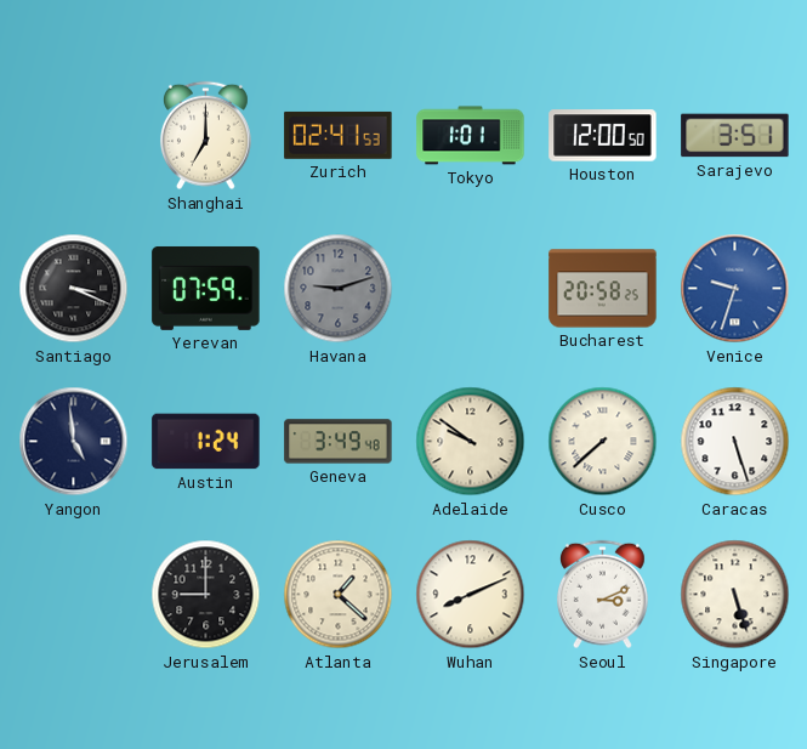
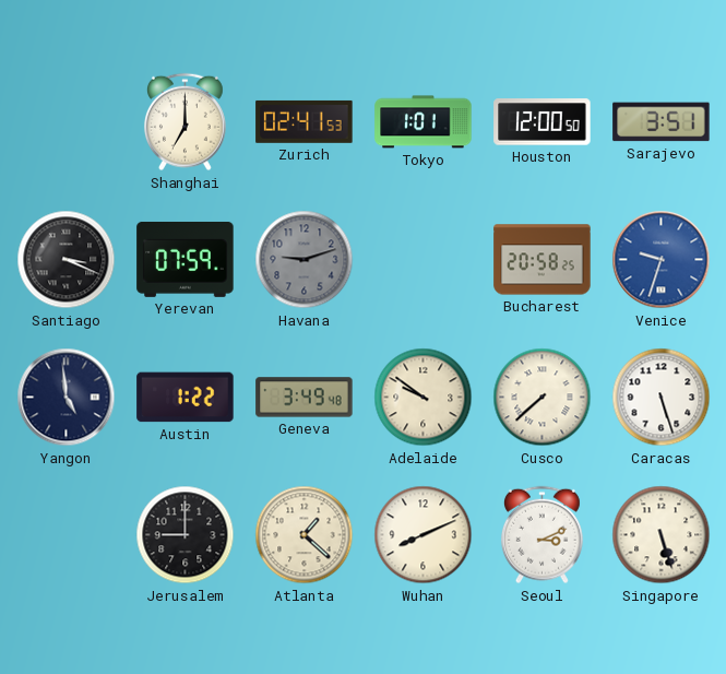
Austin: 1:24 -> 1:22 (186, 398)
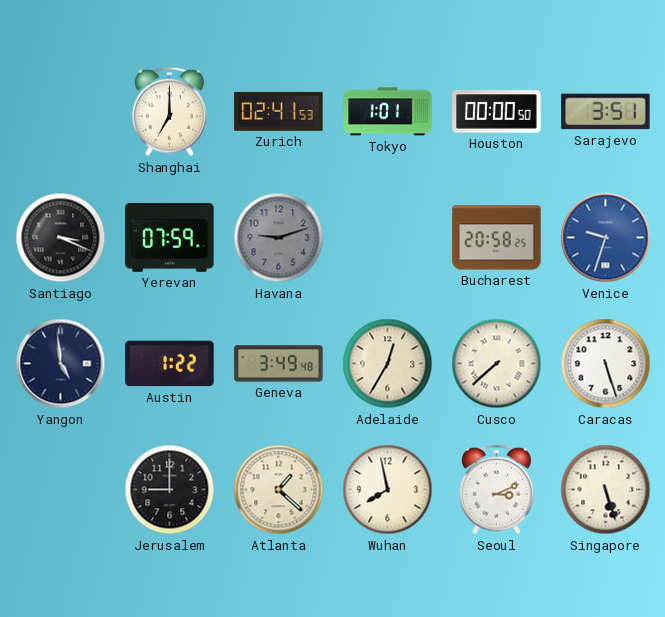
Houston: 12:00 -> 00:00 (497, 112)
Adelaide: 9:51 -> 12:35 (388, 364)
Wuhan: 8:11 -> 7:58 (388, 490)
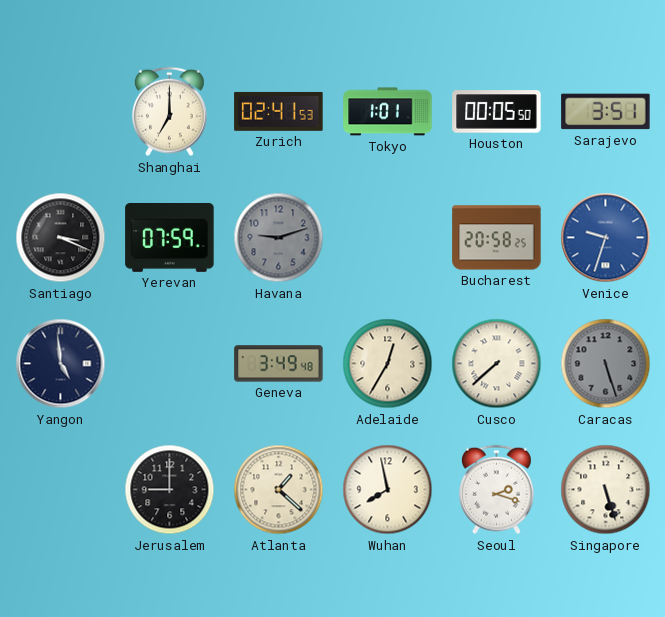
Houston: 00:00 -> 00:05 (497, 112)
Austin: 1:22 -> none (170, 364)
Caracas dial: white -> grey (606, 364)
Seoul: 3:11 -> 2:18 (496, 490)
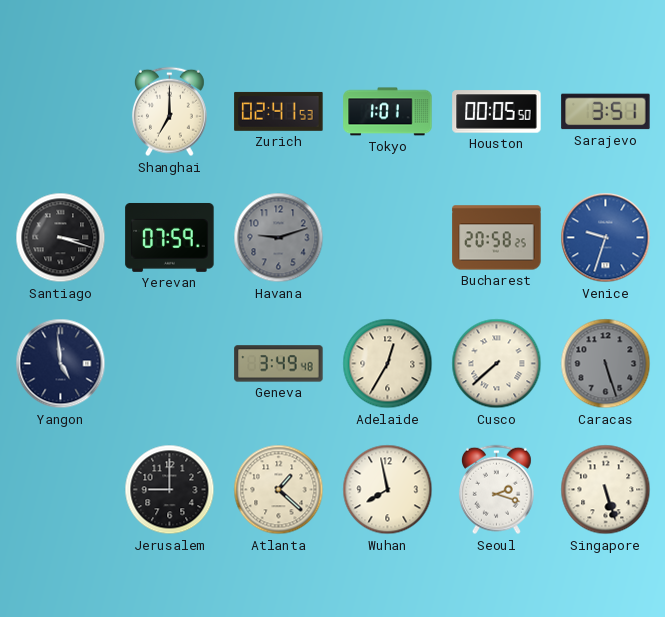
Santiago: 3:19 -> 3:18 (61, 238)
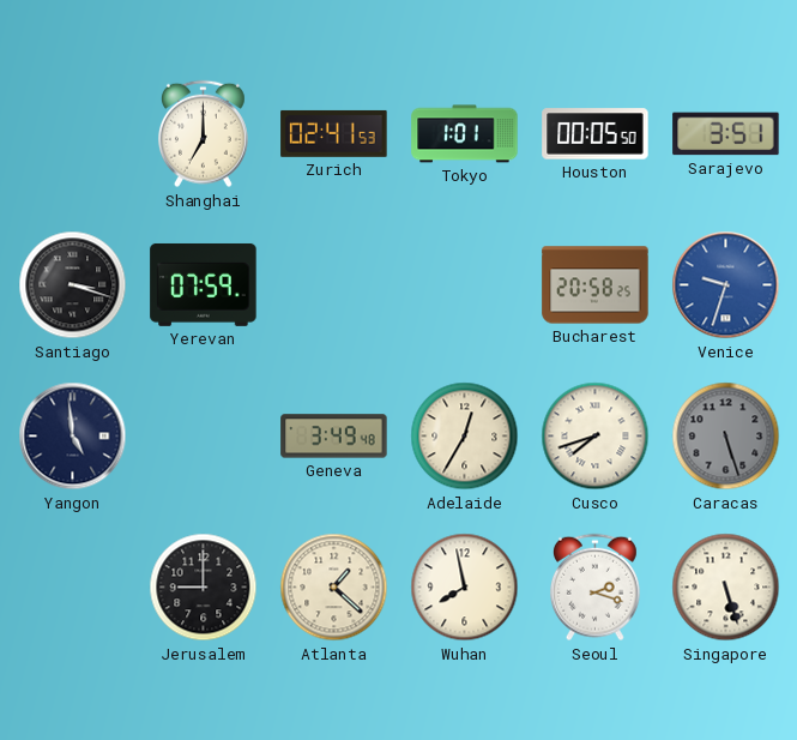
Havana: 9:12 -> none (279, 238)
Cusco: 7:38 -> 7:42 (596, 437)
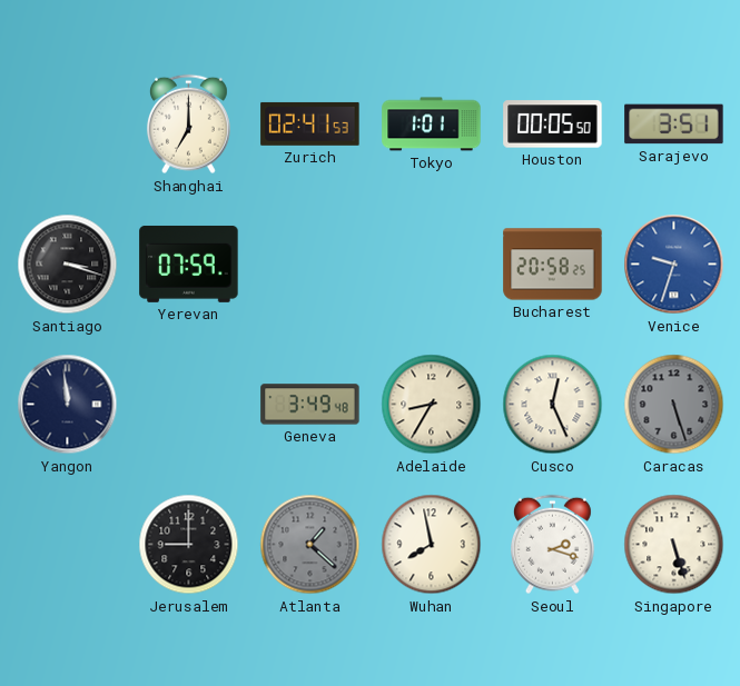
Yangon: 4:59 -> 11:59 (68, 405)
Adelaide: 12:35 -> 8:35 (432, 405)
Cusco: 7:42 -> 12:26 (553, 405)
Atlanta dial: cream -> grey (310, 545)
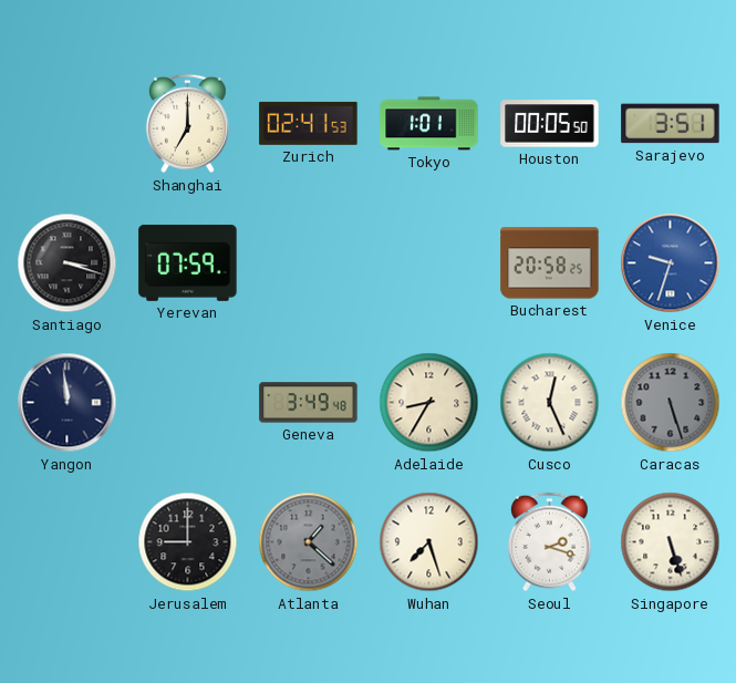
Wuhan: 7:58 -> 7:27 (429, 542)
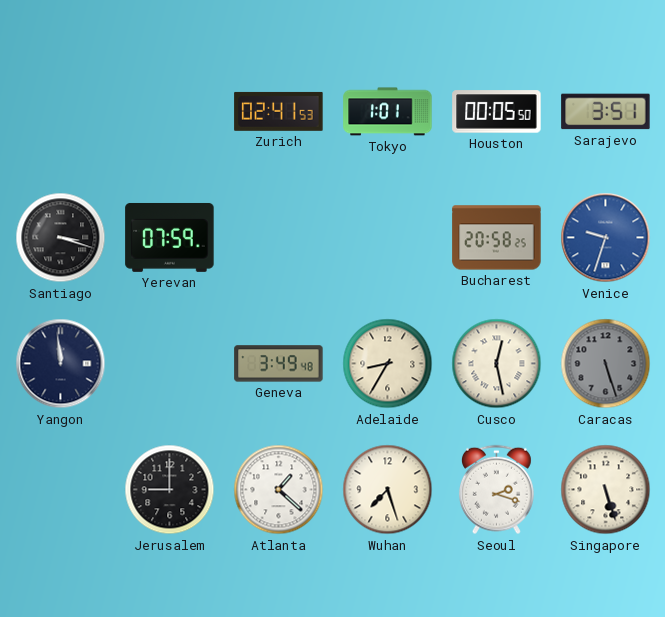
Shanghai: 7:00 -> none (187, 124)
Cusco: 12:26 -> 12:28 (497, 364)
Atlanta dial: grey -> white (279, 490)
